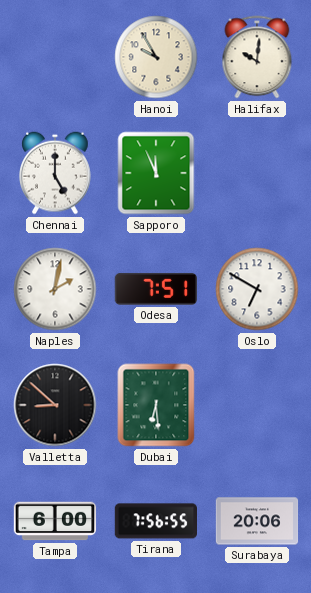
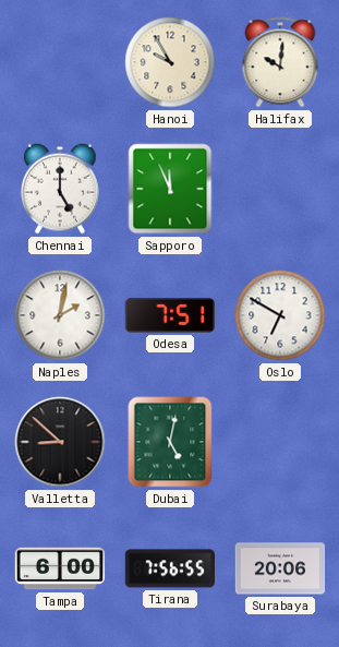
Dubai: 6:29 -> 5:02 (170, 442)
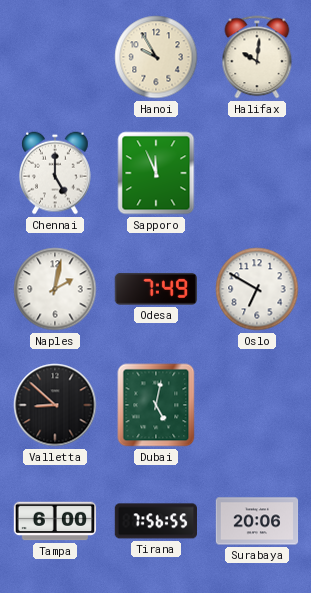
Odesa: 7:51 -> 7:49 (156, 289)
